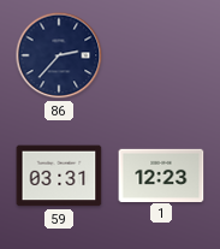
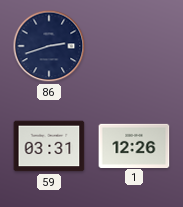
86: 2:37 -> 2:42 (49, 46)
1: 12:23 -> 12:26 (134, 145)
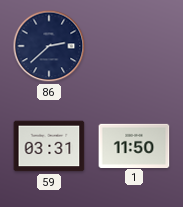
86: 2:42 -> 2:38 (49, 46)
1: 12:26 -> 11:50 (134, 145)
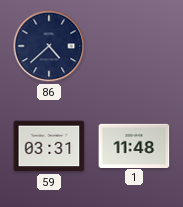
86: 2:38 -> 4:38 (49, 46)
1: 11:50 -> 11:48 (134, 145)
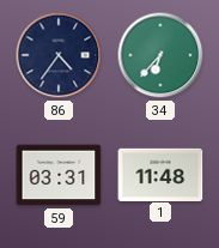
86: 4:38 -> 4:36 (59, 55)
34: none -> 6:37 (160, 55)
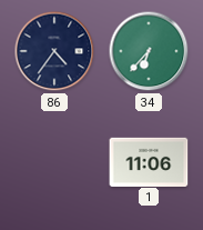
59: 03:31 -> none (59, 175)
1: 11:48 -> 11:06 (149, 161)
